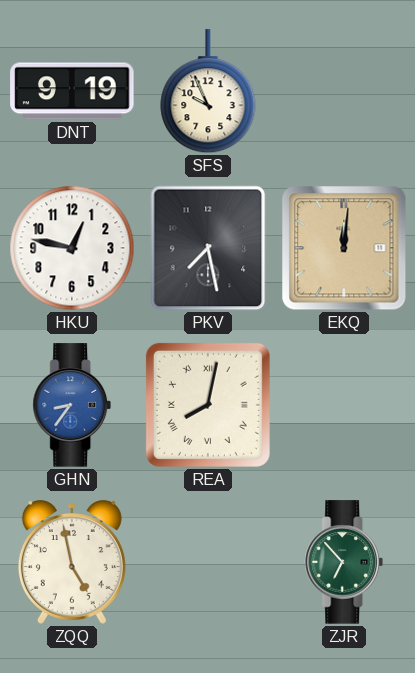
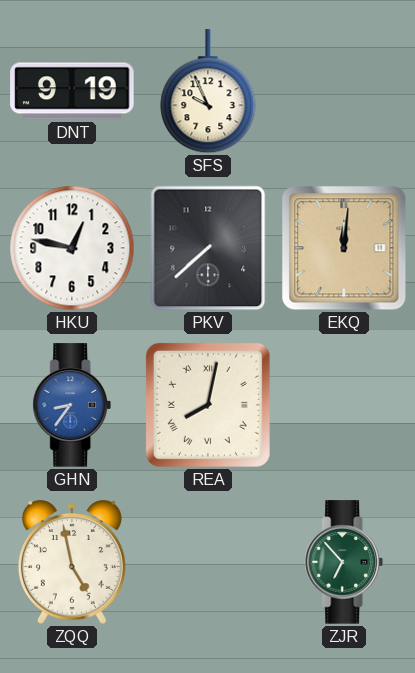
PKV: 7:28 -> 7:38 (208, 248)
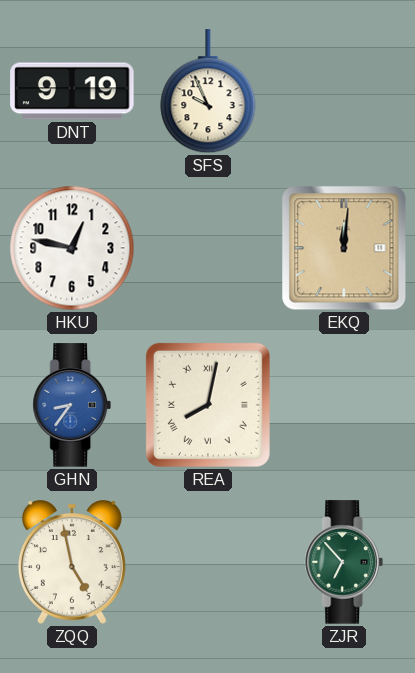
PKV: 7:38 -> none (208, 248)
